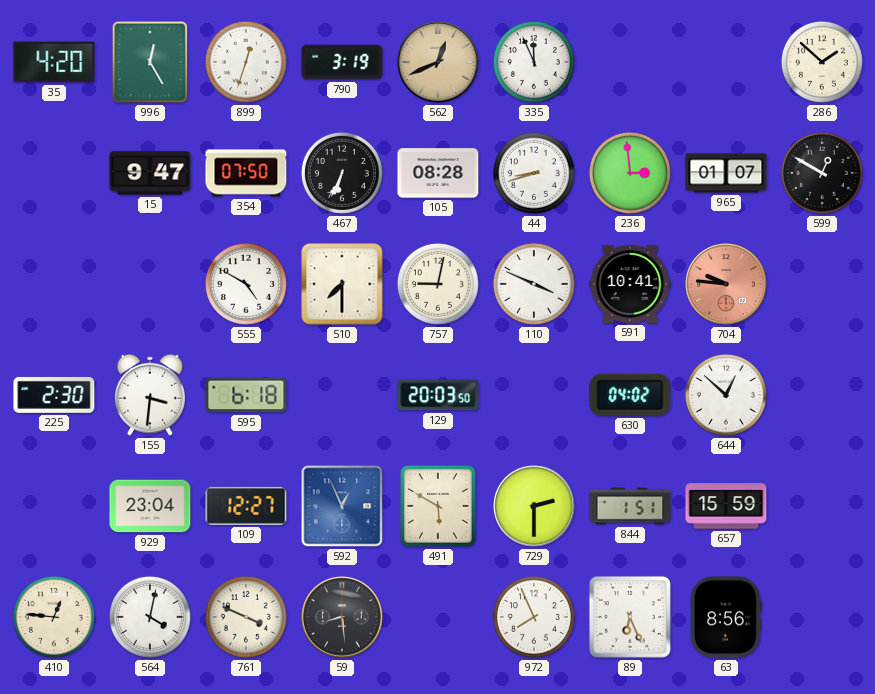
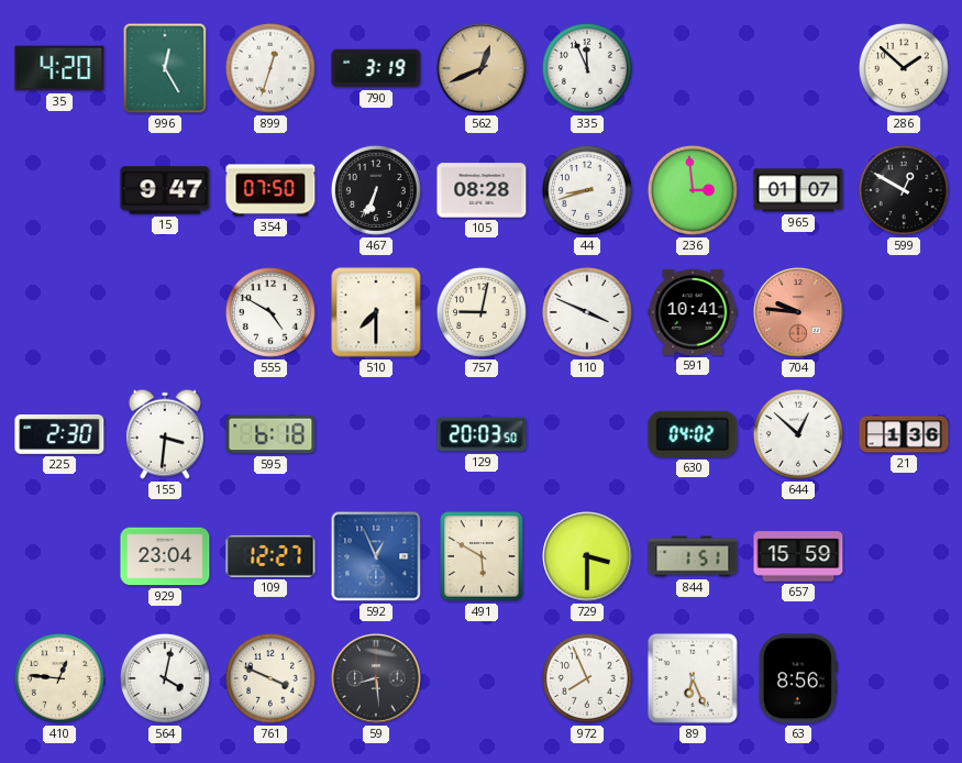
21: none -> 1:36 (904, 434)
729: 2:30 -> 3:30 (587, 556)
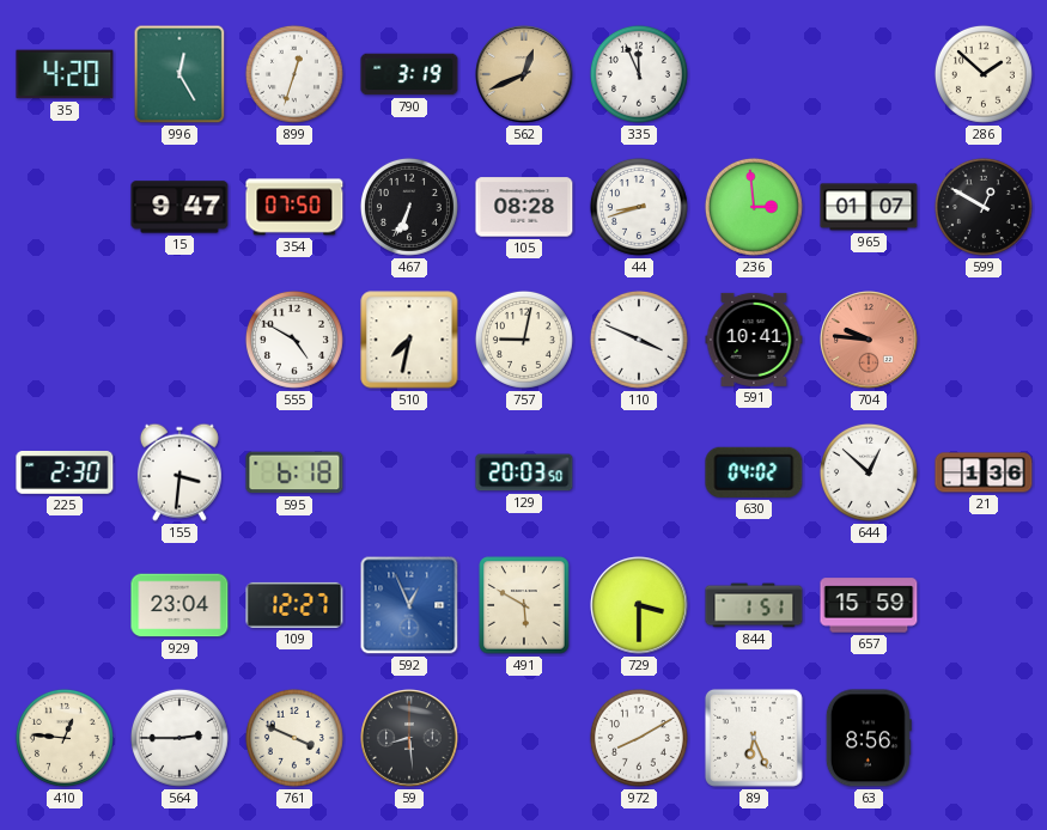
510: 7:30 -> 7:32 (409, 340)
564: 4:02 -> 2:45 (179, 738)
972: 7:56 -> 8:10 (639, 738)
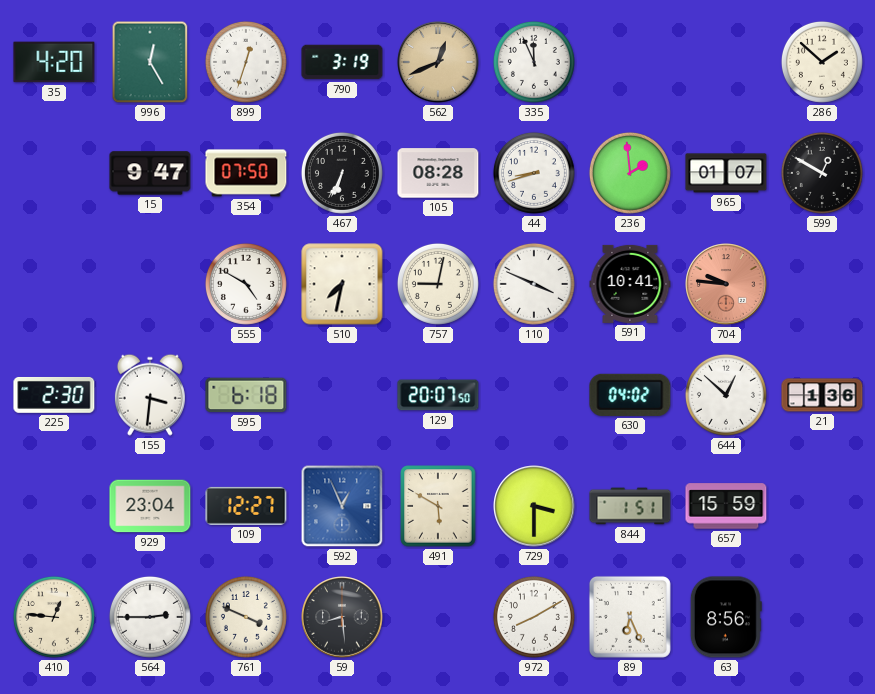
236: 2:59 -> 1:59 (630, 173)
129: 20:03 -> 20:07 (438, 395)
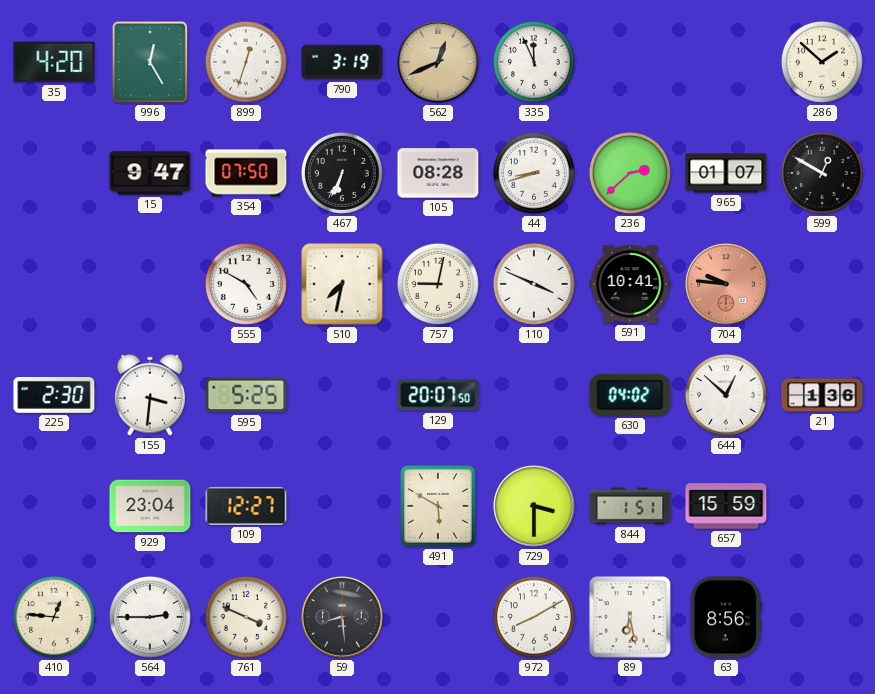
236: 1:59 -> 2:38 (630, 173)
595: 6:18 -> 5:25 (246, 395)
592: 12:56 -> none (342, 506)
89: 6:26 -> 6:28 (630, 617)
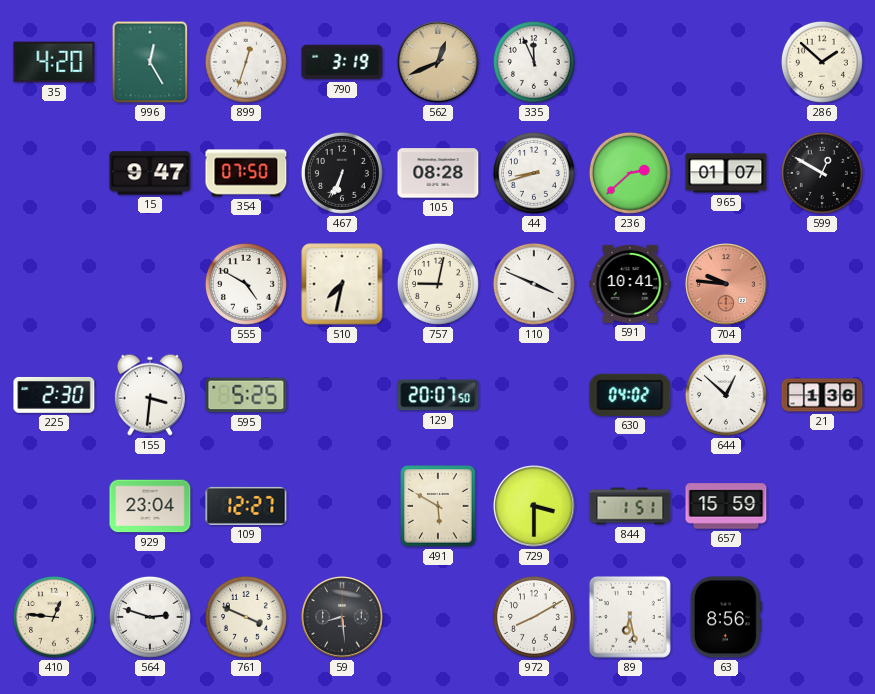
564: 2:45 -> 2:48 (150, 617)
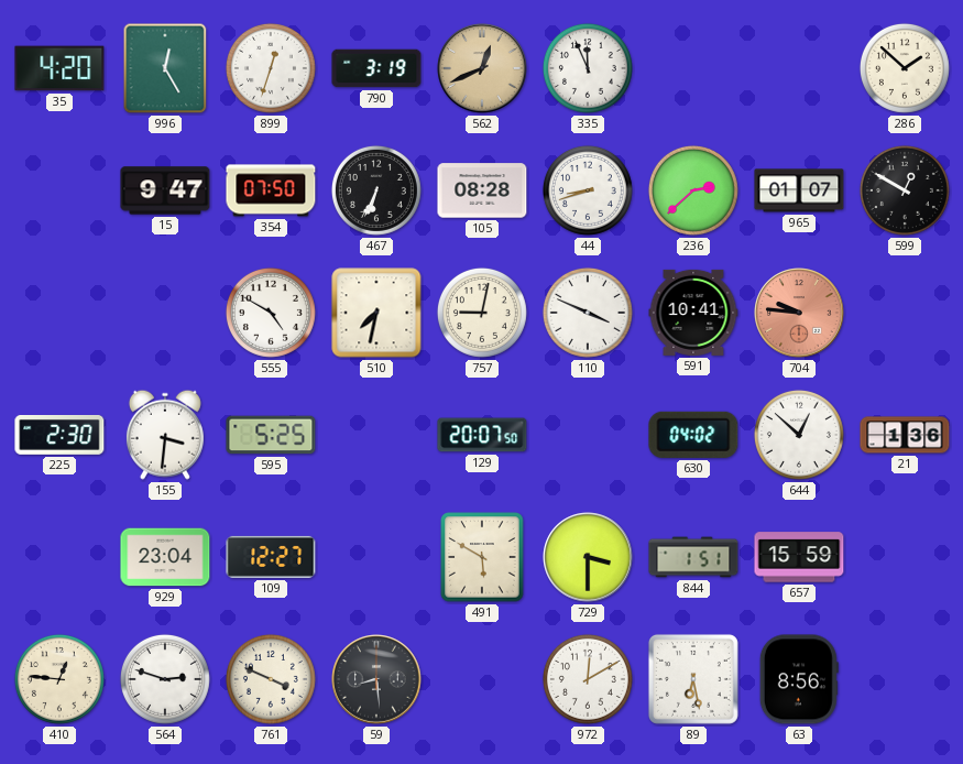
972: 8:10 -> 12:10 (588, 679)
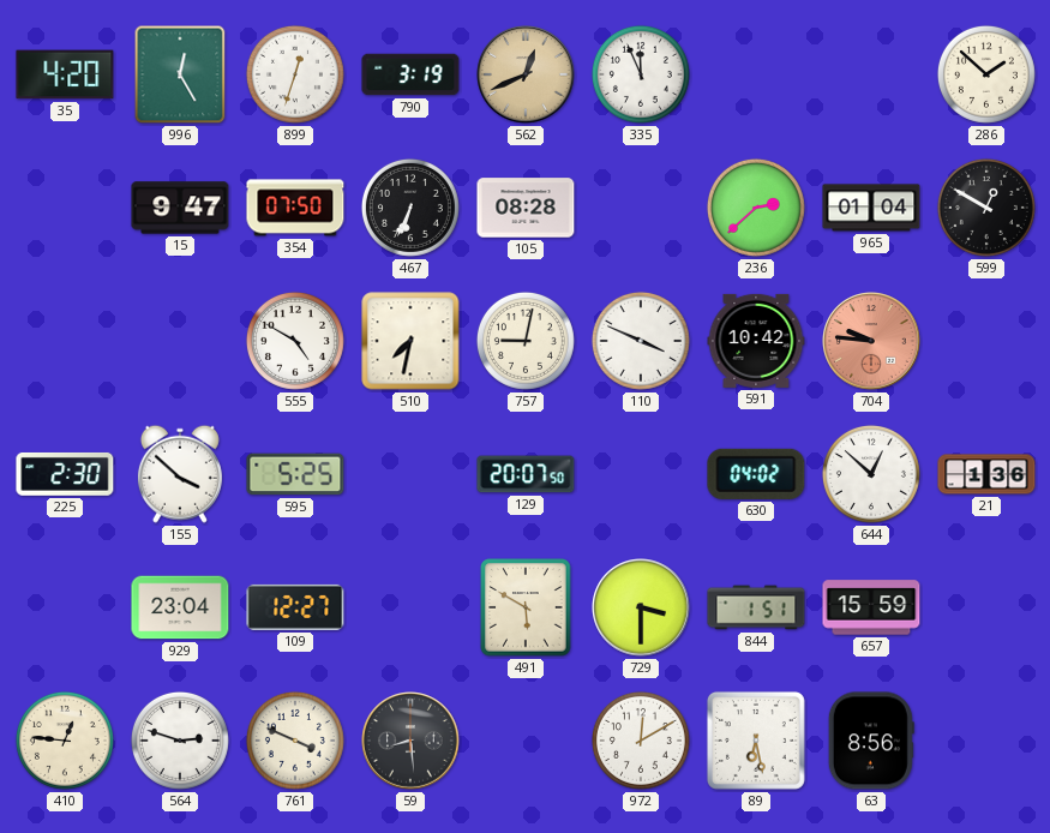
44: 8:42 -> none (588, 190)
965: 01:07 -> 01:04 (871, 208)
591: 10:41 -> 10:42 (756, 341)
155: 3:31 -> 3:52 (180, 474)
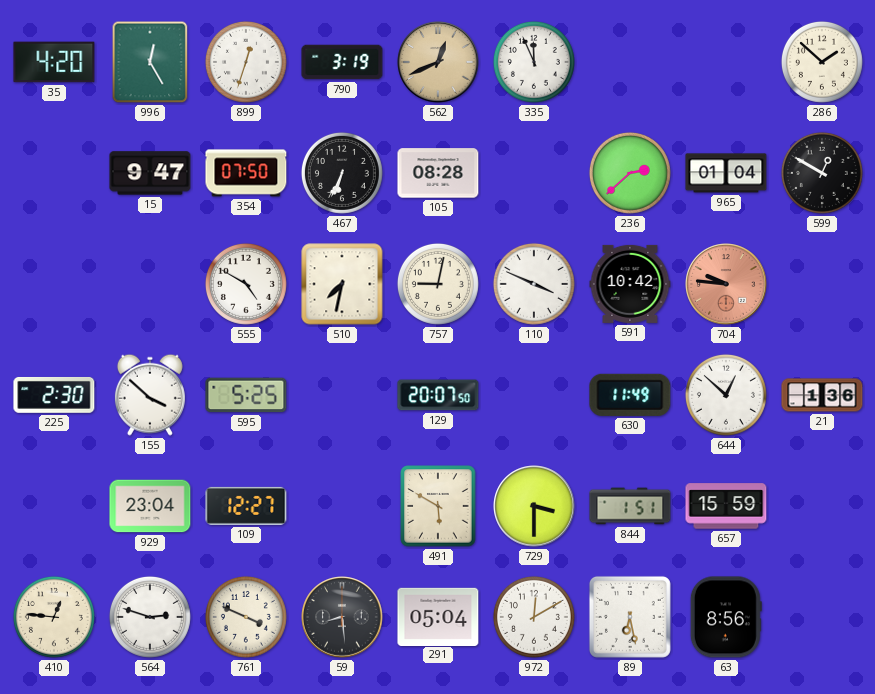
630: 04:02 -> 11:49 (630, 395)
291: none -> 05:04 (438, 616)
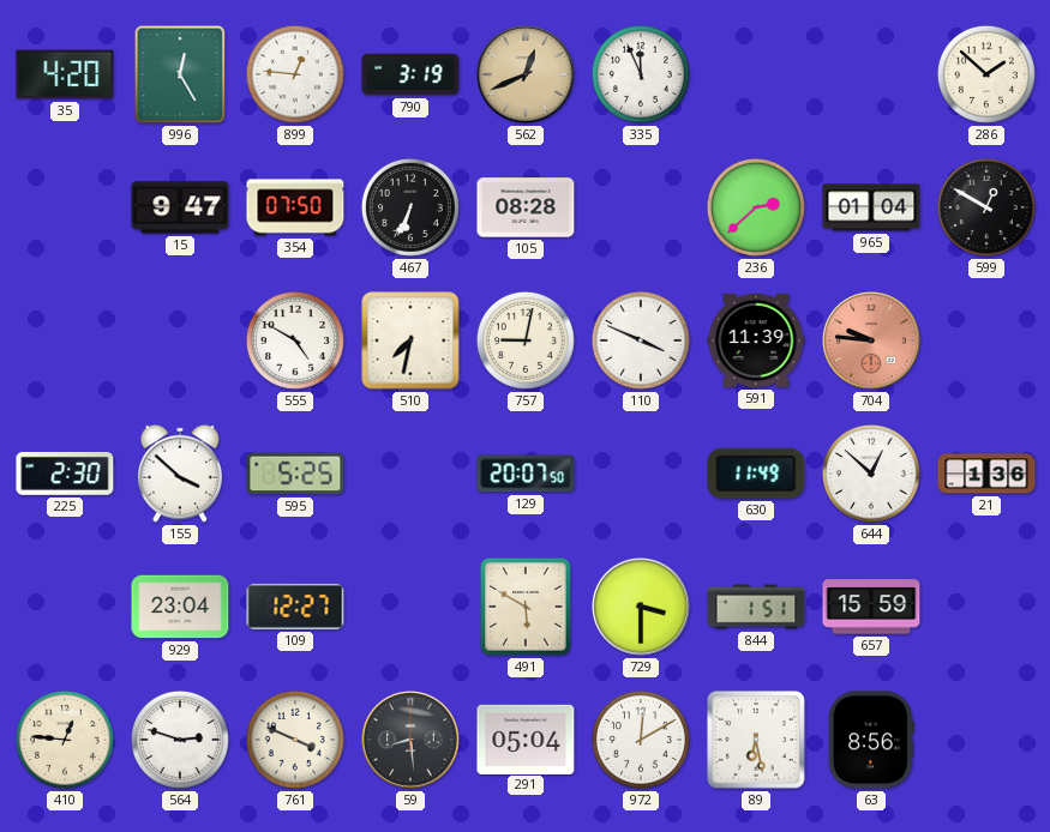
899: 12:33 -> 12:46 (295, 74)
591: 10:42 -> 11:39 (756, 340)
